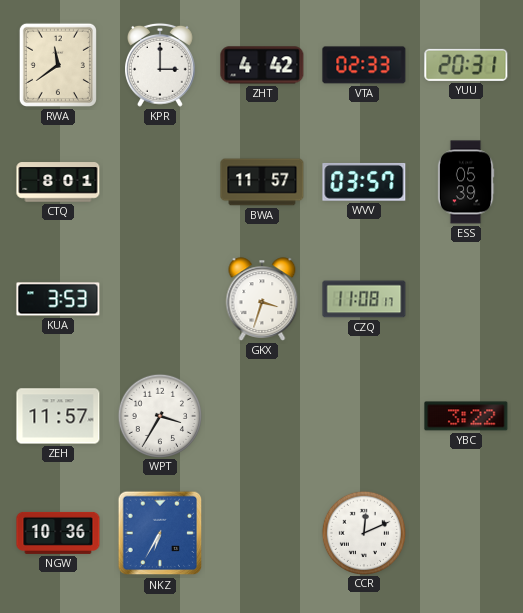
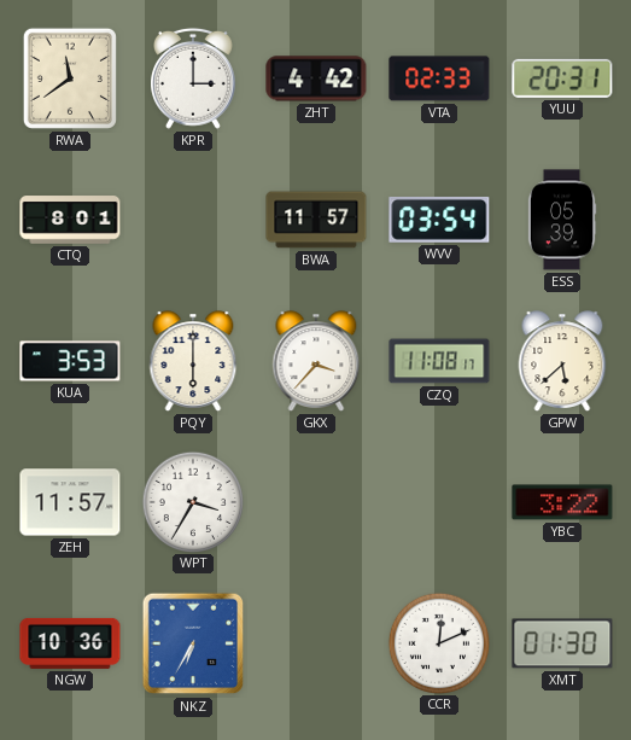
WVV: 03:57 -> 03:54 (439, 220)
PQY: none -> 6:00 (193, 361)
GKX: 3:33 -> 3:37 (316, 361)
GPW: none -> 5:38 (562, 361)
XMT: none -> 01:30 (562, 643)
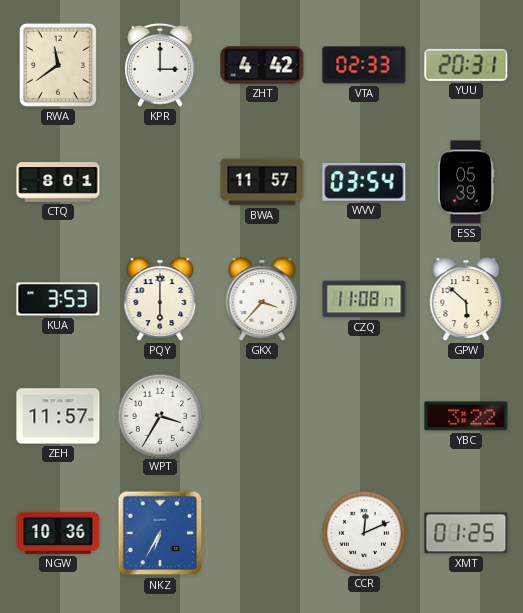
GPW: 5:38 -> 5:52 (466, 299)
XMT: 01:30 -> 01:25 (466, 533)
